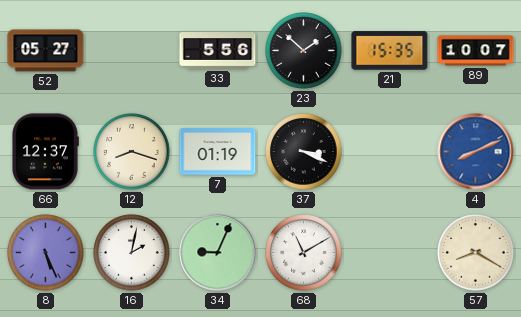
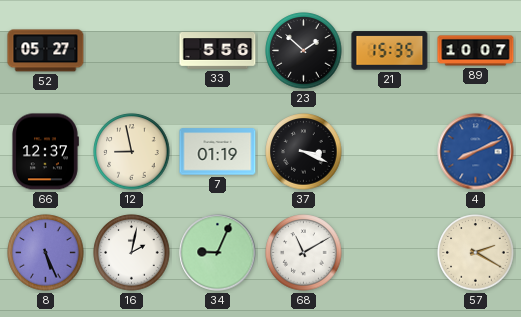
12: 8:18 -> 8:58 (132, 152)
57: 8:20 -> 2:20 (476, 253)
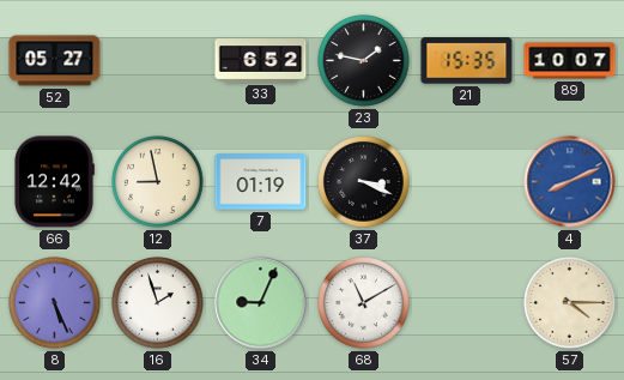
33: 5:56 -> 6:52 (261, 61)
23: 1:52 -> 1:47 (364, 61)
66: 12:37 -> 12:42 (54, 182)
16: 2:02 -> 1:57 (158, 303)
57: 2:20 -> 4:15 (570, 303)
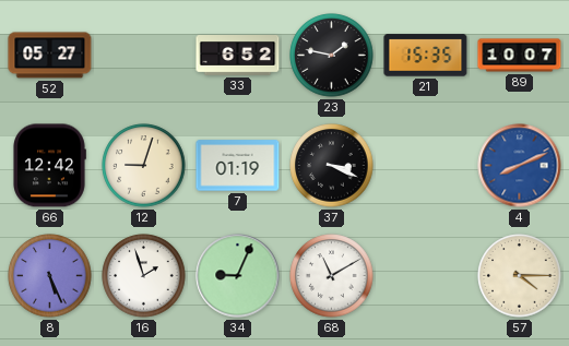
12: 8:58 -> 9:03 (144, 166)
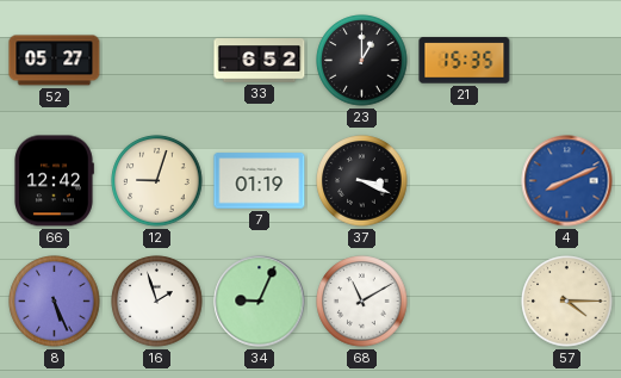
23: 1:47 -> 1:00 (362, 61)
89: 10:07 -> none (520, 56)
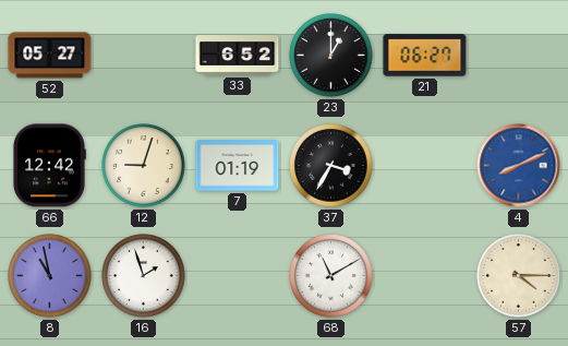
21: 15:35 -> 06:27 (425, 56)
37: 3:19 -> 3:35 (331, 166)
8: 5:26 -> 10:58 (50, 276)
34: 9:04 -> none (260, 302)
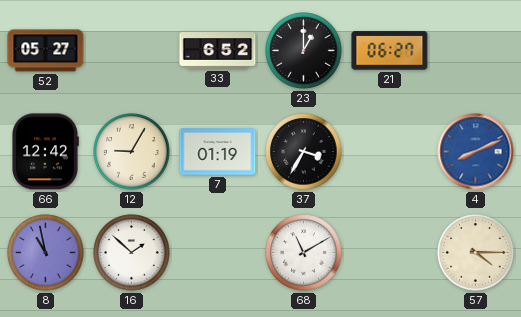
12: 9:03 -> 9:05 (132, 152)
16: 1:57 -> 1:52 (132, 253)
